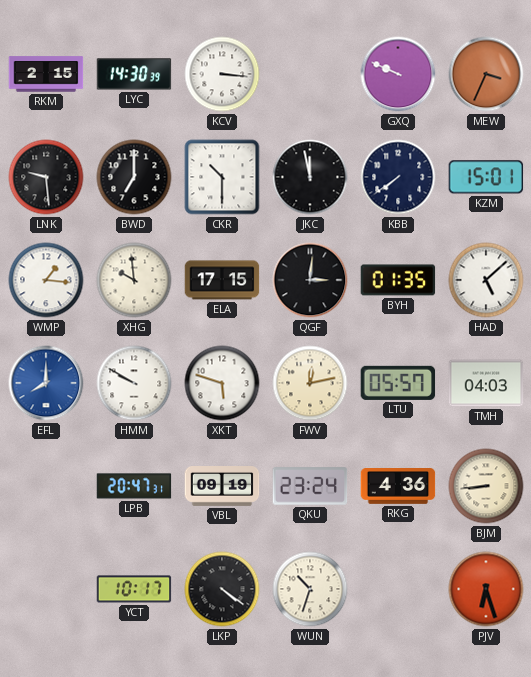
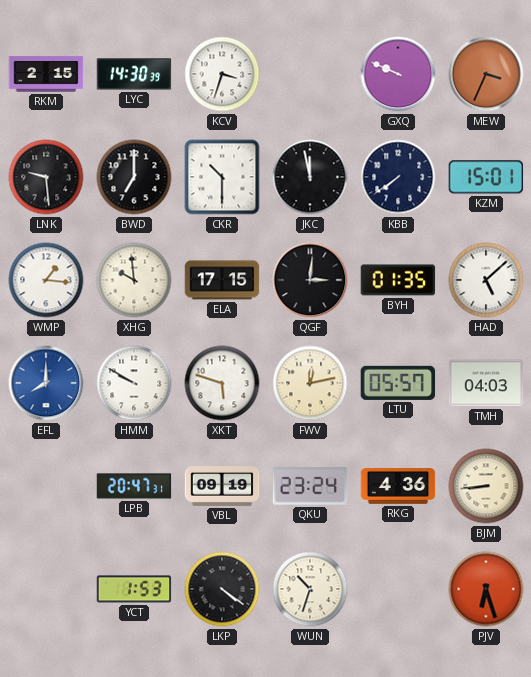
KCV: 3:16 -> 3:33 (222, 74)
YCT: 10:17 -> 1:53 (134, 589)
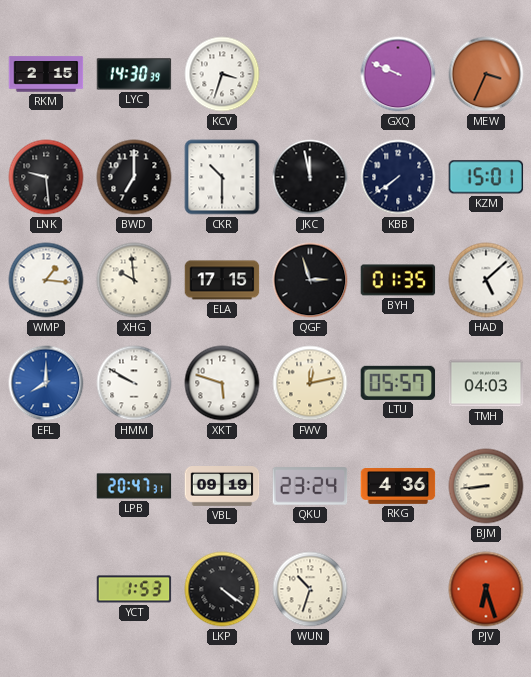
QGF: 3:01 -> 2:57 (310, 280)
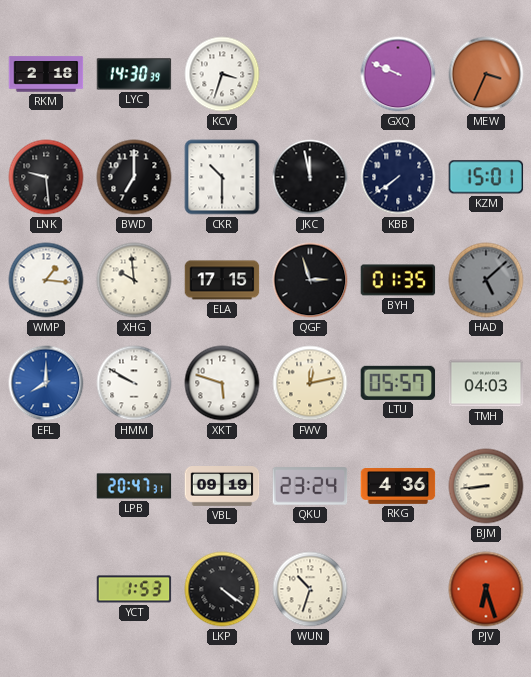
RKM: 2:15 -> 2:18 (46, 74)
HAD dial: white -> grey (486, 280)
